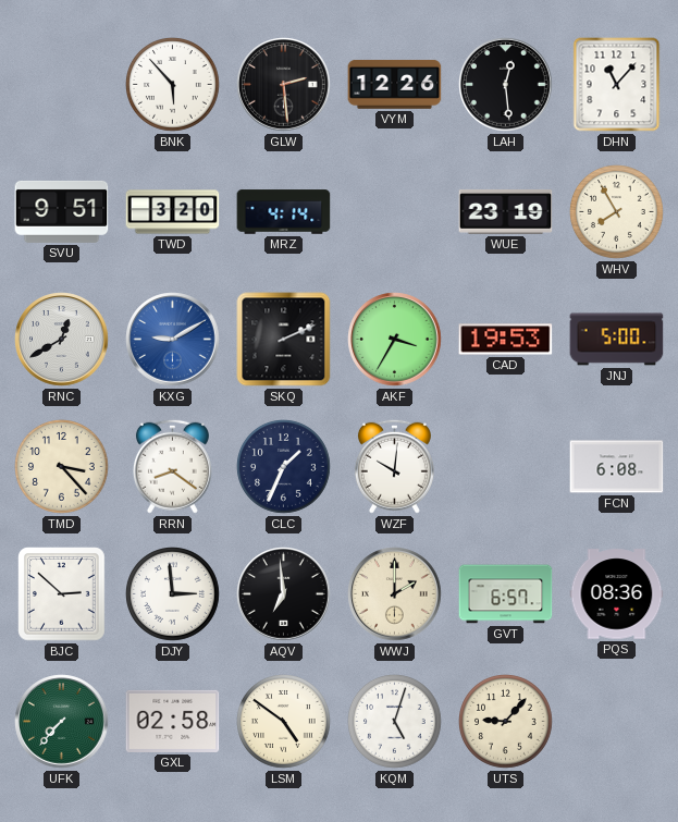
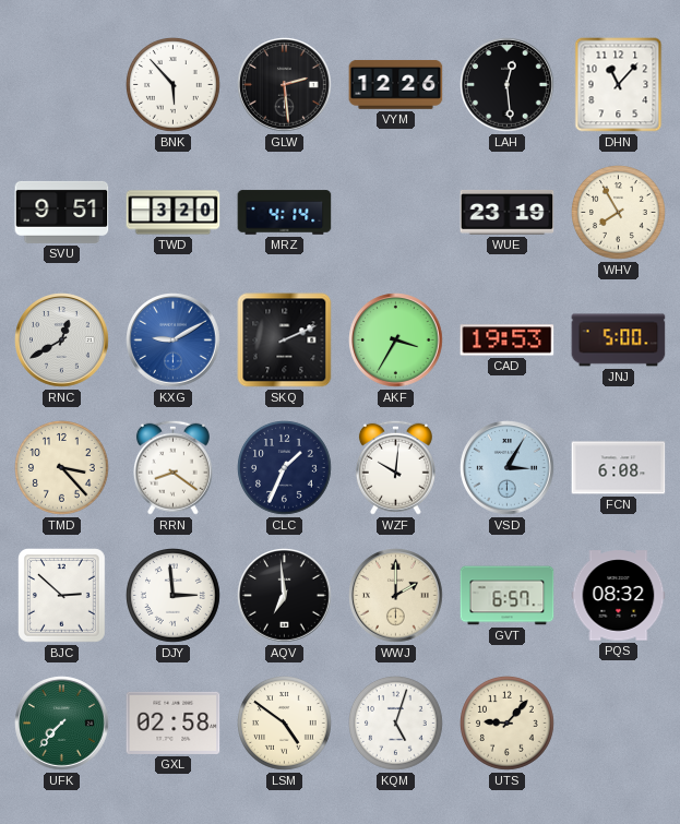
VSD: none -> 3:05 (508, 468)
PQS: 08:36 -> 08:32 (619, 596)
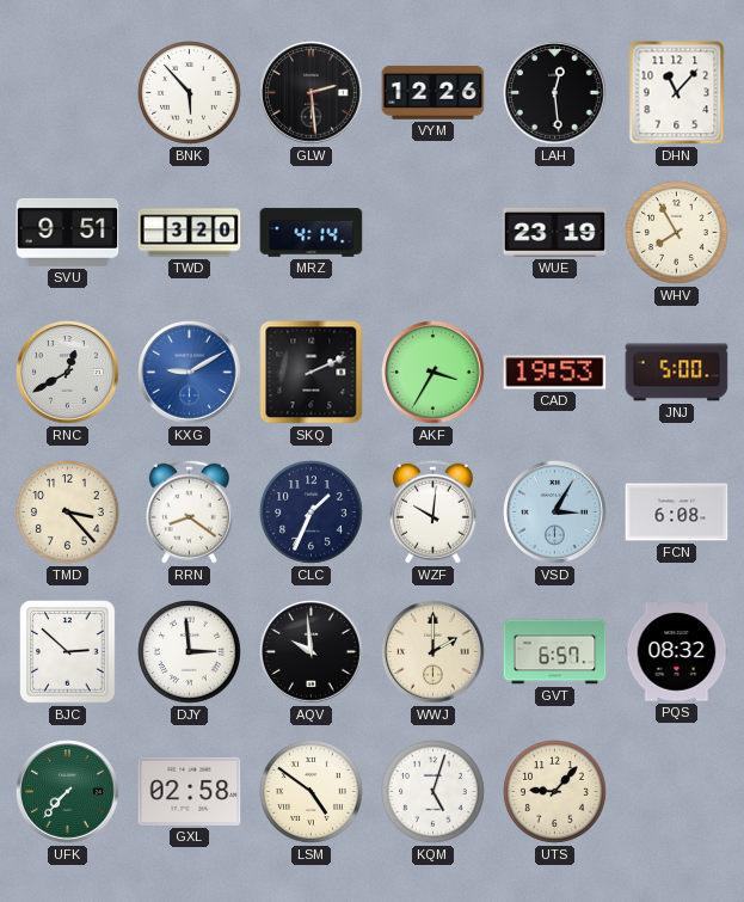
AQV: 6:59 -> 9:59 (312, 652)
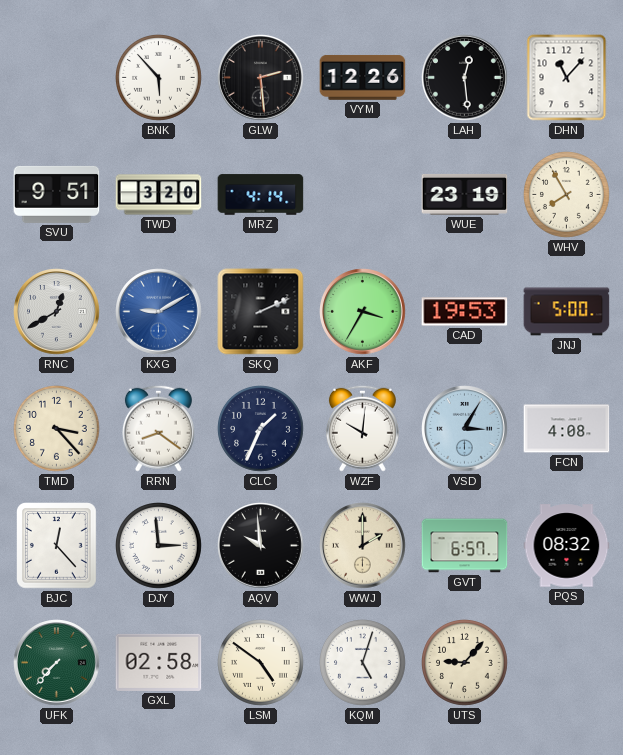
FCN: 6:08 -> 4:08 (567, 429)
BJC: 2:52 -> 12:23 (57, 546)
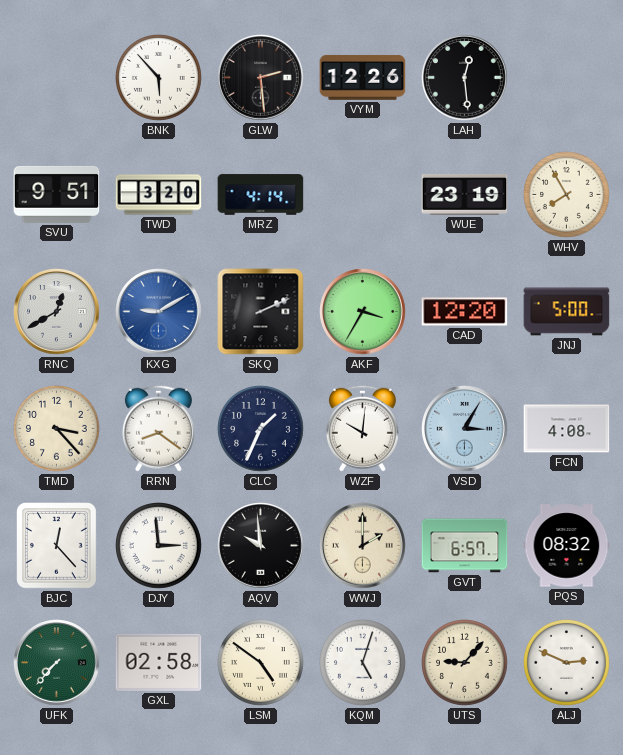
DHN: 11:07 -> none (567, 78)
CAD: 19:53 -> 12:20 (465, 312)
ALJ: none -> 2:49 (567, 663)
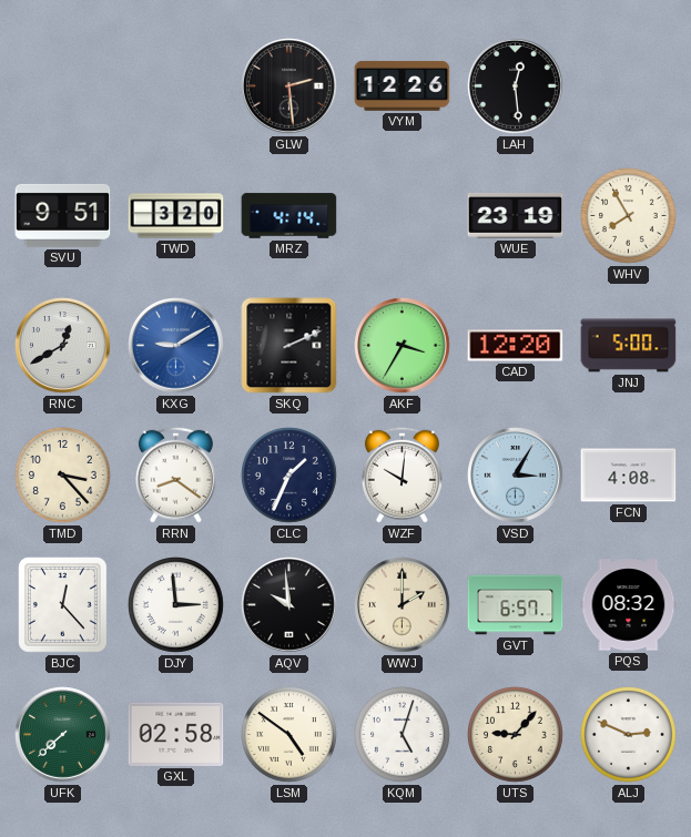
BNK: 5:53 -> none (159, 78)
UFK: 7:37 -> 7:38 (63, 735)
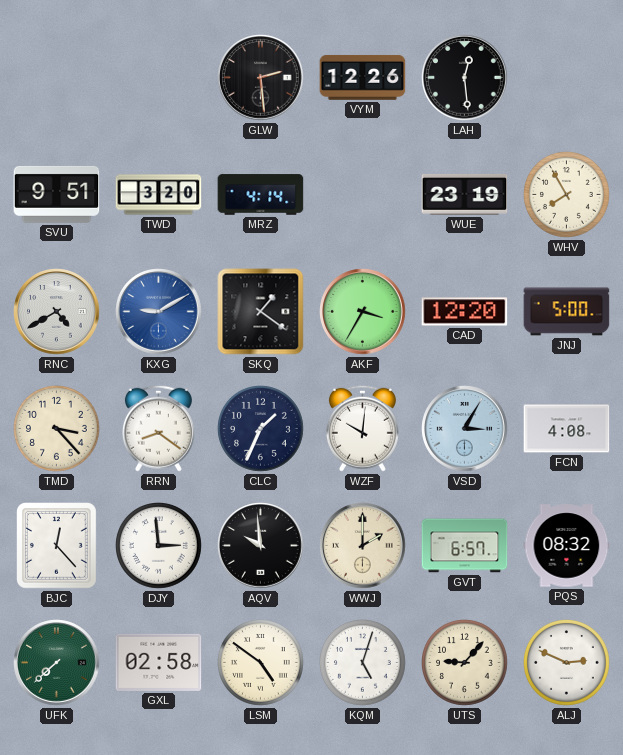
RNC: 12:40 -> 4:40 (57, 312)
SKQ: 2:11 -> 1:21 (261, 312)
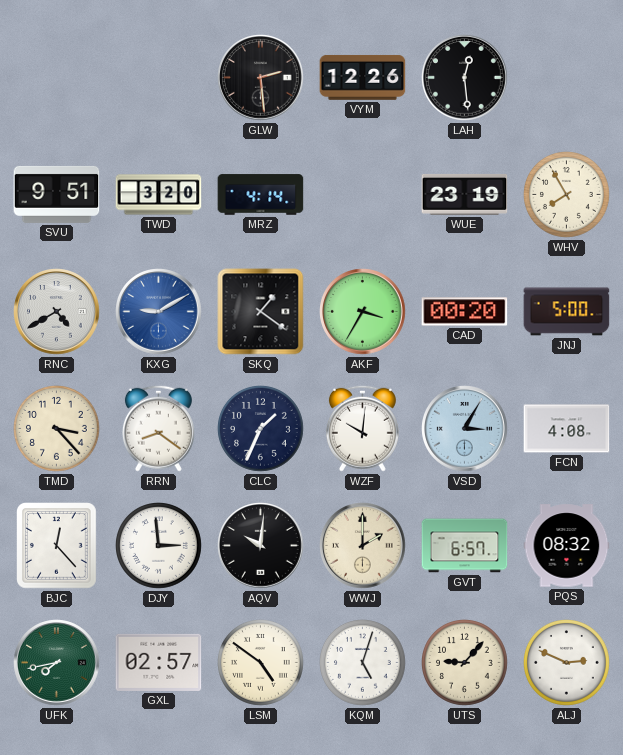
CAD: 12:20 -> 00:20 (465, 312)
AQV: 9:59 -> 10:01 (261, 546)
UFK: 7:38 -> 7:43 (57, 663)
GXL: 02:58 -> 02:57 (159, 662)
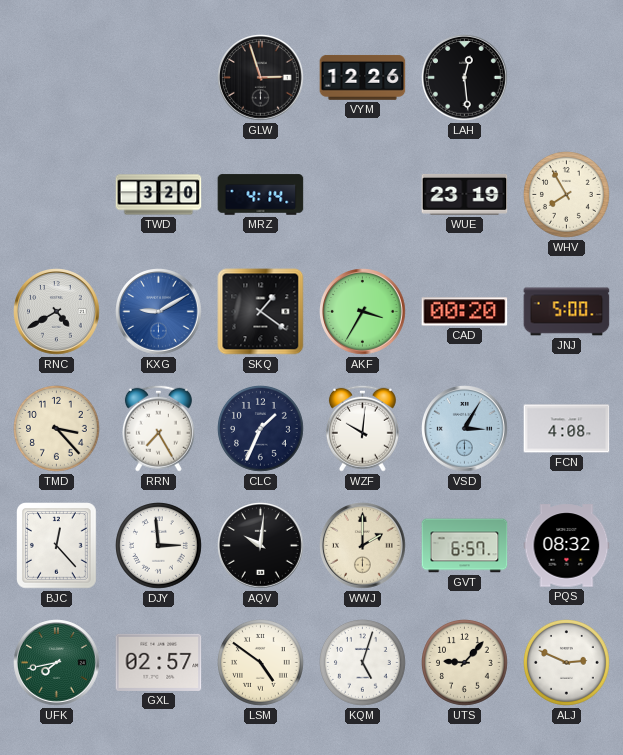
GLW: 2:29 -> 2:57 (261, 78)
SVU: 9:51 -> none (57, 194)
RRN: 8:21 -> 7:25 (158, 428)
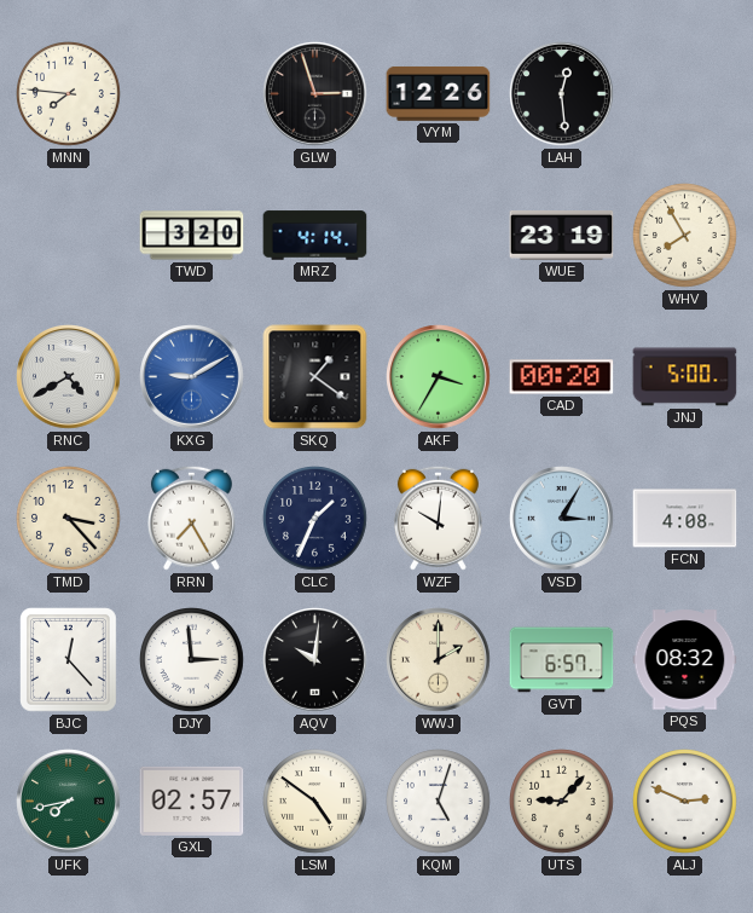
MNN: none -> 7:46 (69, 94)
